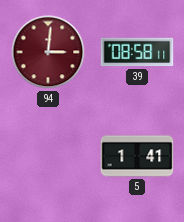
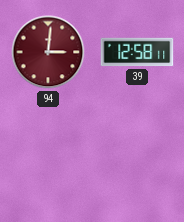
39: 08:58 -> 12:58 (137, 52)
5: 1:41 -> none (137, 156)
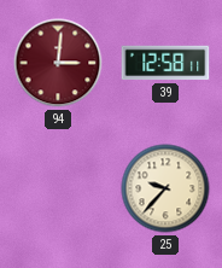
25: none -> 9:37 (165, 188)
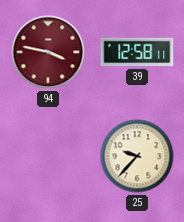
94: 3:01 -> 3:47 (48, 52)
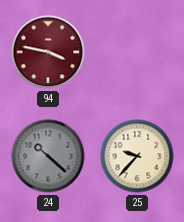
39: 12:58 -> none (137, 52)
24: none -> 10:22 (48, 156)
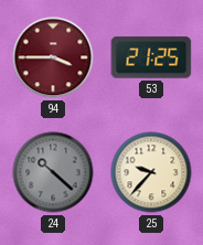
94: 3:47 -> 3:45 (53, 57)
53: none -> 21:25 (151, 57)
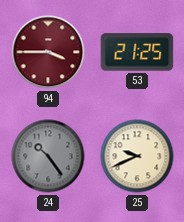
24: 10:22 -> 10:24 (48, 156)
25: 9:37 -> 9:41 (137, 156)
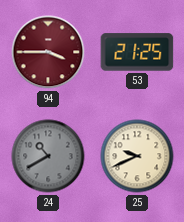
24: 10:24 -> 10:40 (48, 156)
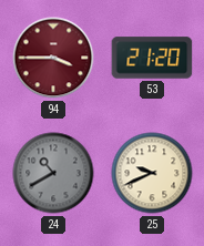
53: 21:25 -> 21:20 (152, 58)
